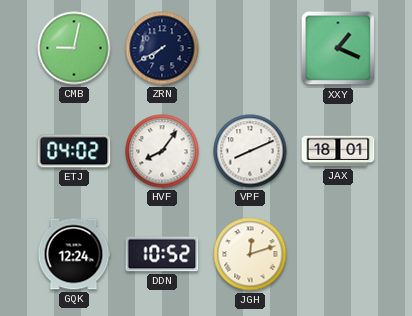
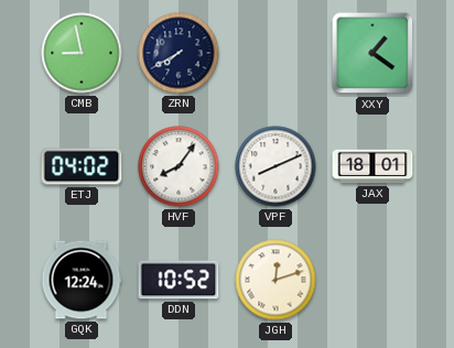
CMB: 9:02 -> 8:58 (82, 53)
XXY: 1:19 -> 1:21 (372, 53)
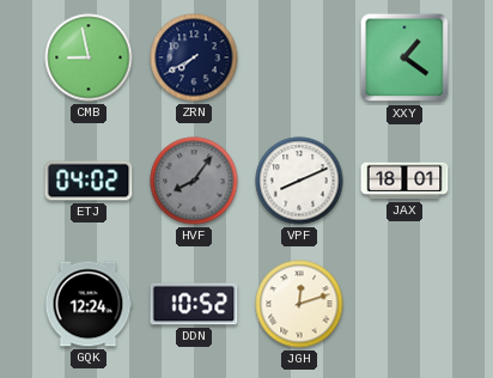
HVF dial: white -> grey (194, 181)
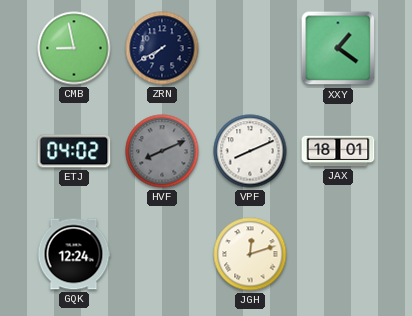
HVF: 8:06 -> 8:11 (162, 151)
DDN: 10:52 -> none (194, 304)
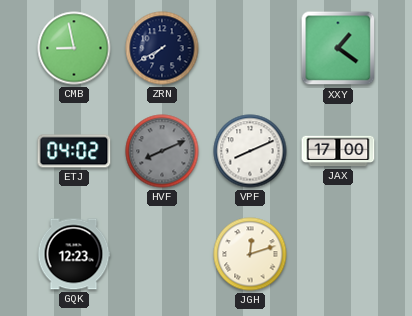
JAX: 18:01 -> 17:00 (338, 151)
GQK: 12:24 -> 12:23 (74, 254)
